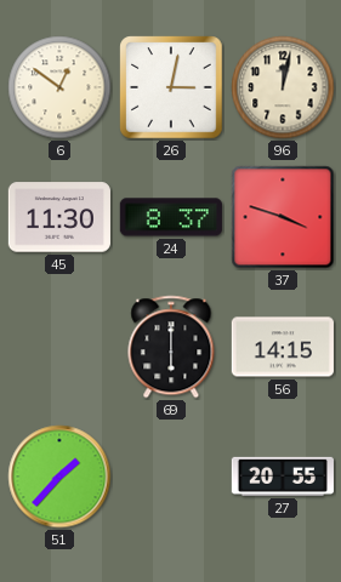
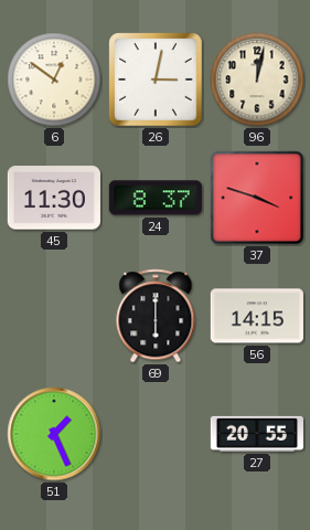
51: 1:37 -> 1:26 (54, 434)
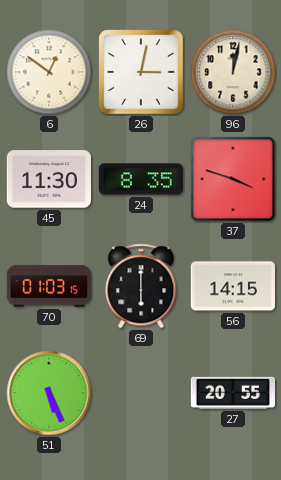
24: 8:37 -> 8:35 (141, 179)
70: none -> 01:03 (48, 286)
51: 1:26 -> 5:26 (49, 393)
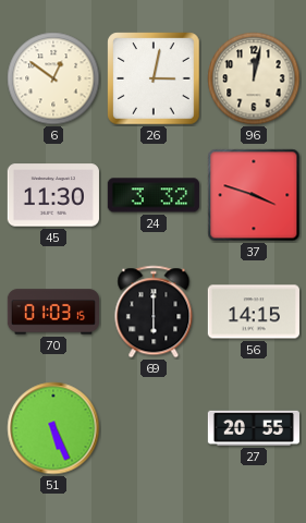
24: 8:35 -> 3:32 (154, 195)
